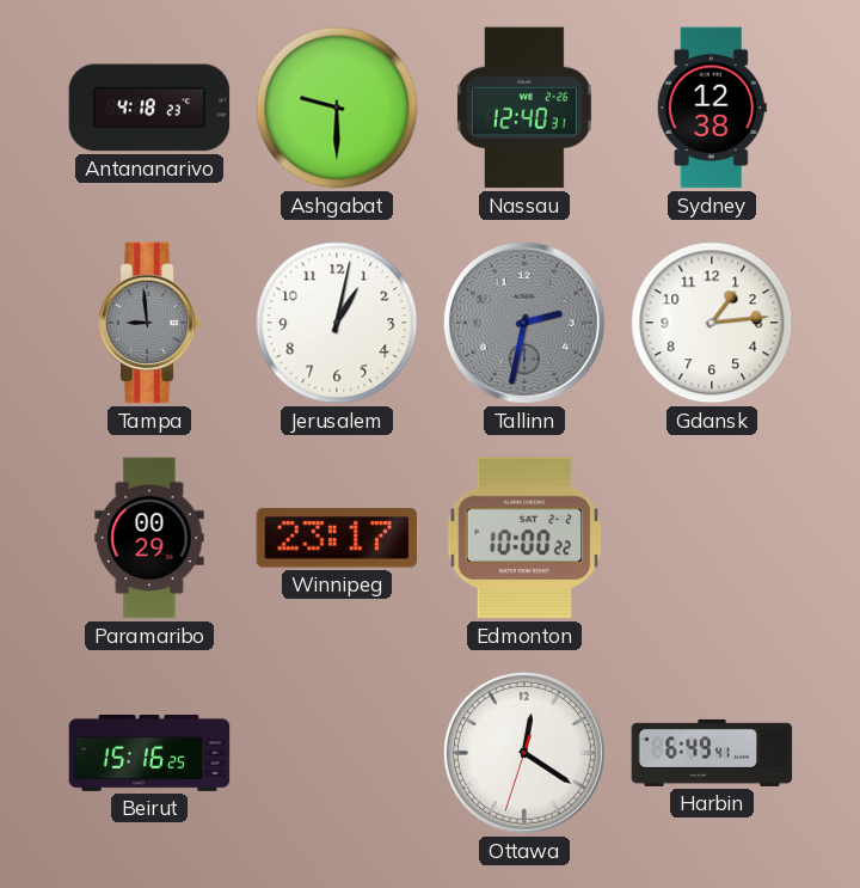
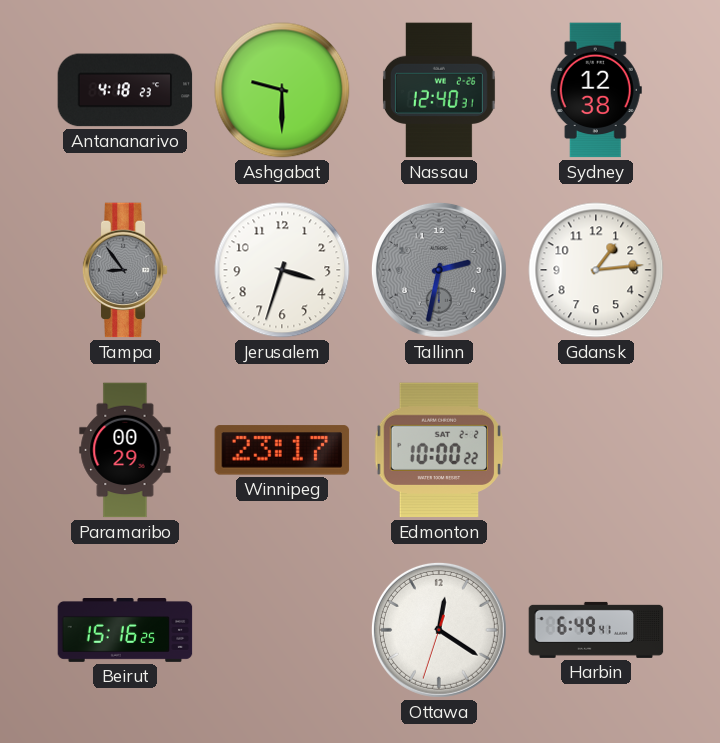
Tampa: 8:59 -> 8:54 (125, 270)
Jerusalem: 1:02 -> 3:33 (282, 270)
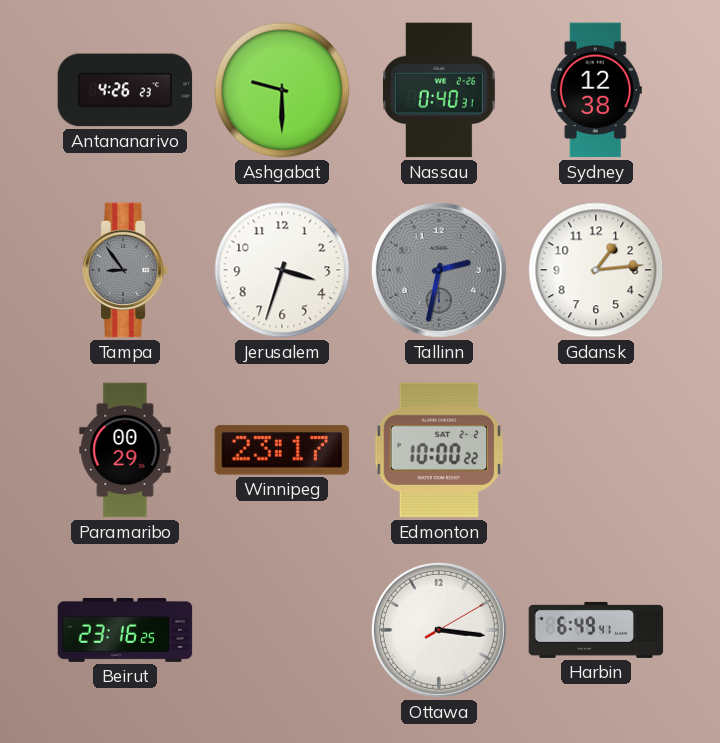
Antananarivo: 4:18 -> 4:26 (125, 90)
Nassau: 12:40 -> 0:40 (439, 90)
Beirut: 15:16 -> 23:16 (125, 631)
Ottawa: 12:20 -> 3:16 (439, 630)
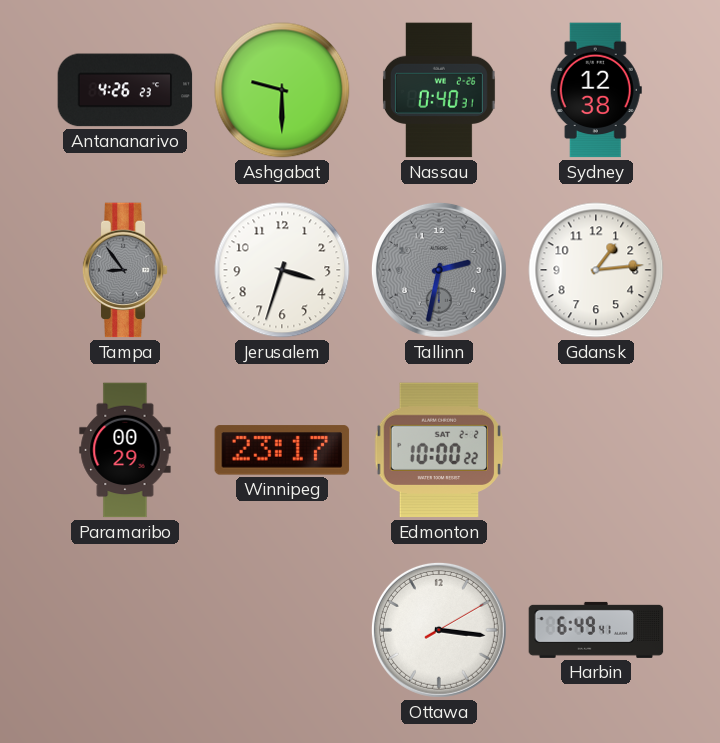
Beirut: 23:16 -> none (125, 631)
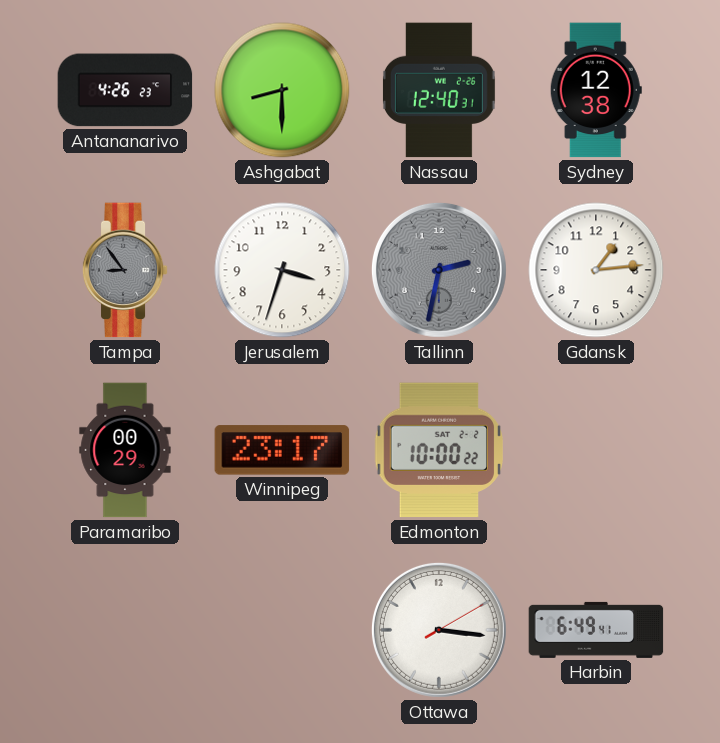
Ashgabat: 9:30 -> 8:30 (282, 90)
Nassau: 0:40 -> 12:40 (439, 90)
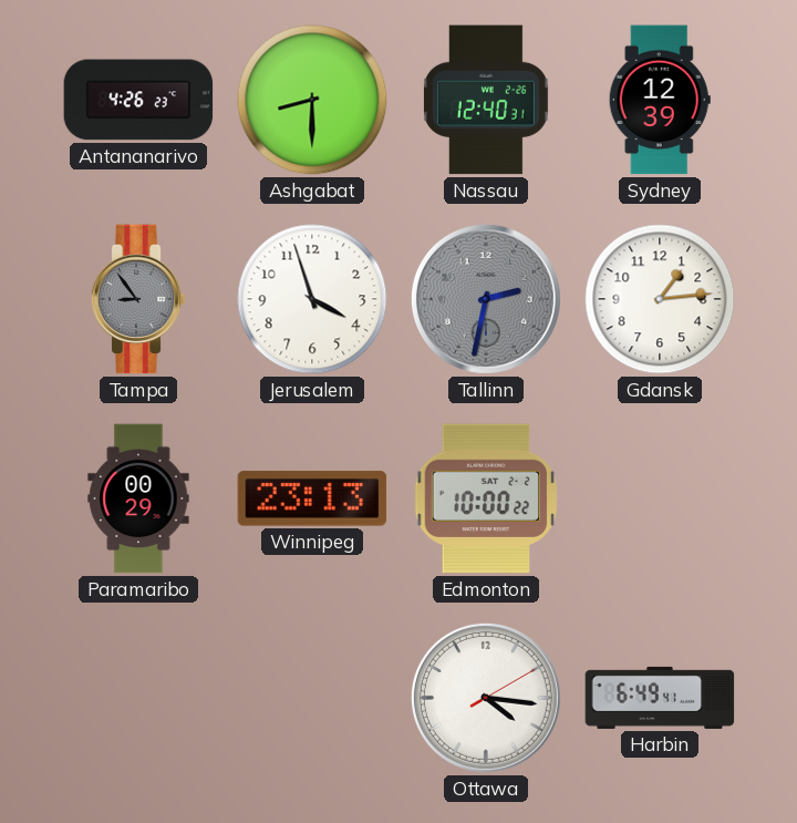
Sydney: 12:38 -> 12:39 (660, 100)
Jerusalem: 3:33 -> 3:57 (312, 299)
Winnipeg: 23:17 -> 23:13 (312, 498)
Ottawa: 3:16 -> 4:16 (486, 698)
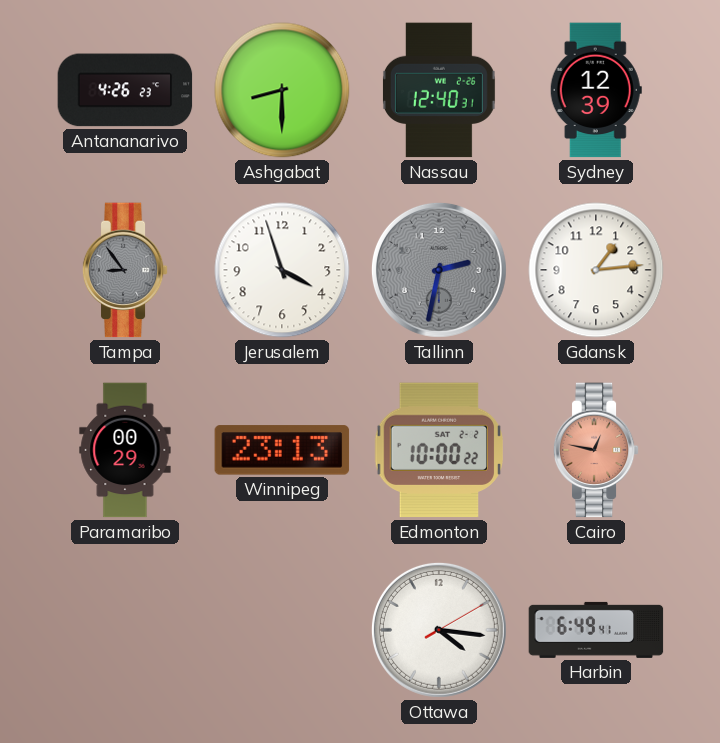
Cairo: none -> 12:47 (596, 450)
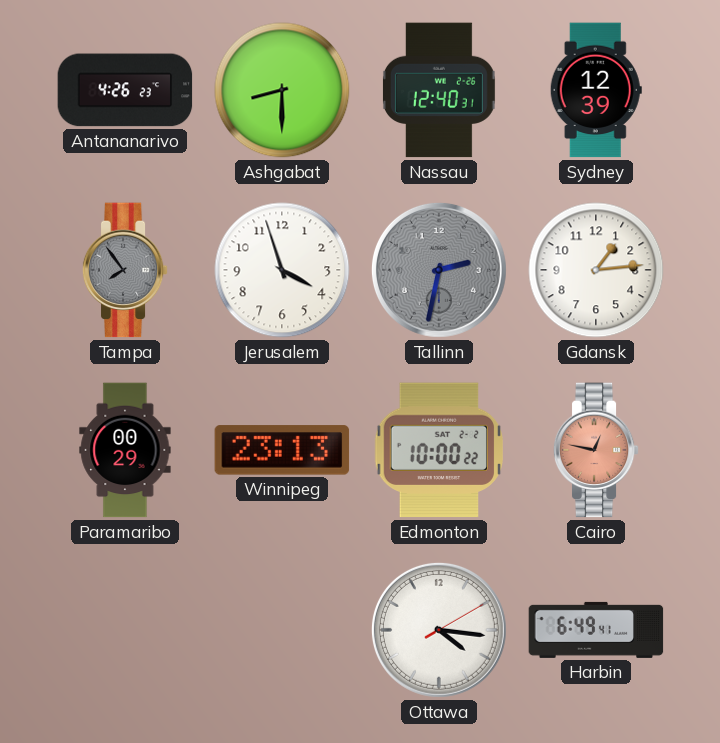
Tampa: 8:54 -> 7:54 (125, 270)
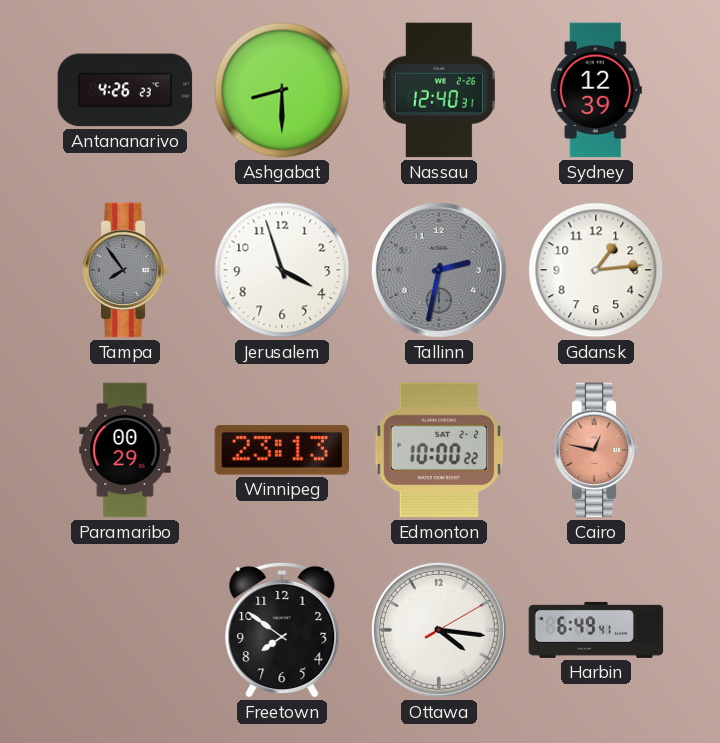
Freetown: none -> 7:51 (282, 630)
